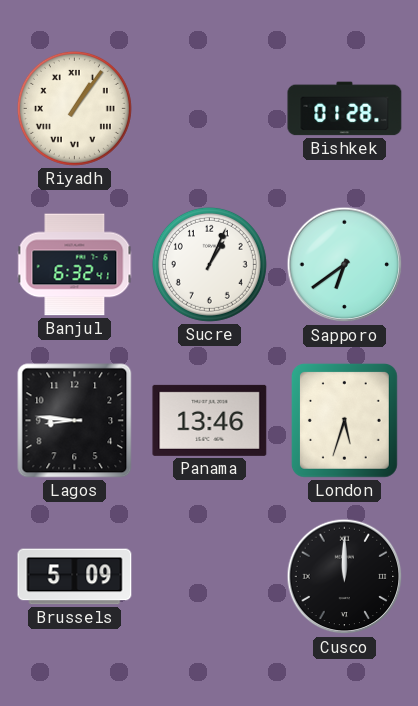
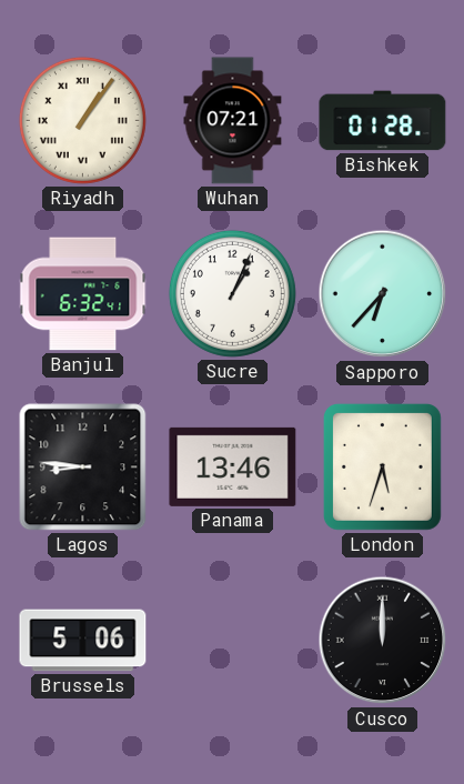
Wuhan: none -> 07:21 (233, 121)
Sapporo: 6:39 -> 6:37 (383, 294)
Brussels: 5:09 -> 5:06 (83, 641)
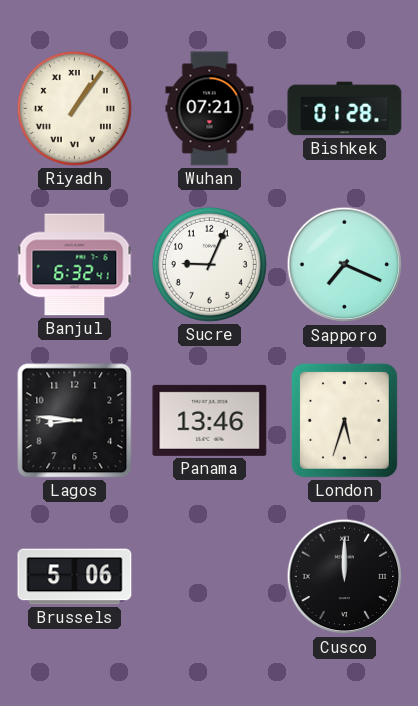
Sucre: 1:04 -> 9:04 (209, 264)
Sapporo: 6:37 -> 7:19 (345, 265)
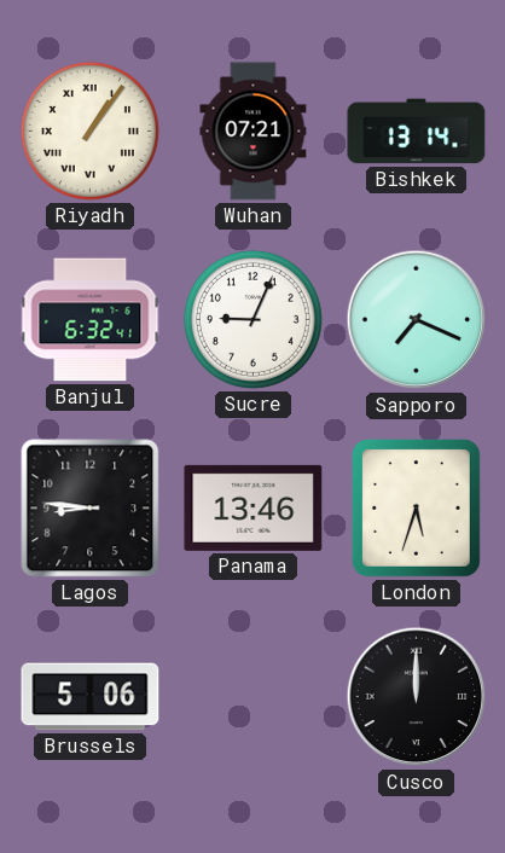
Bishkek: 01:28 -> 13:14 (417, 132)
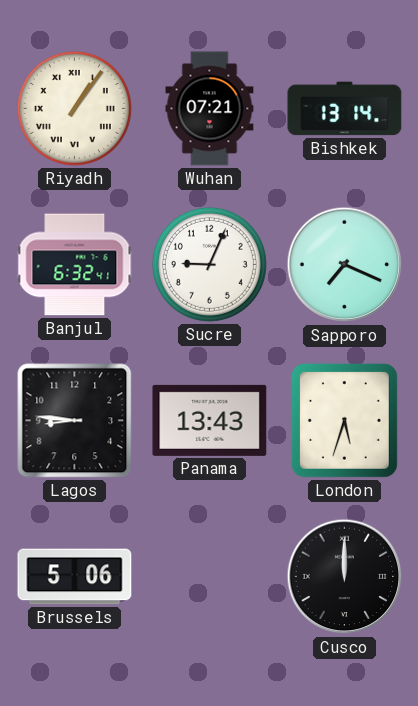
Panama: 13:46 -> 13:43 (210, 420)
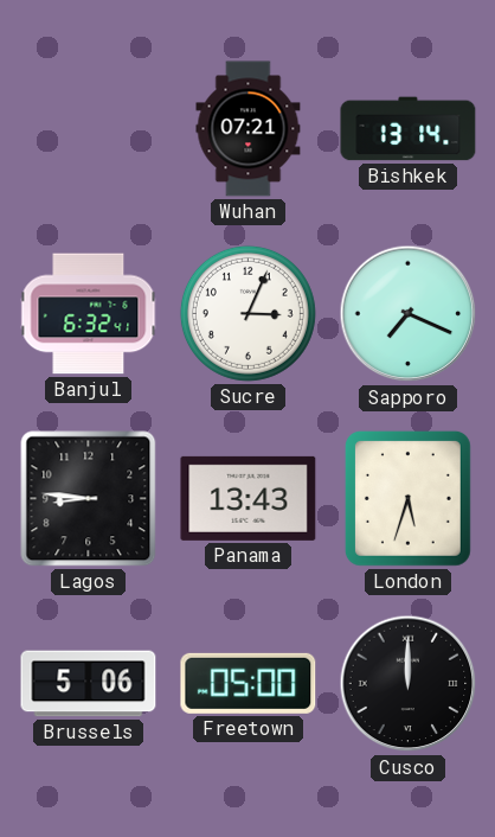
Riyadh: 1:06 -> none (74, 108)
Sucre: 9:04 -> 3:04 (247, 313)
Freetown: none -> 05:00 (249, 683)
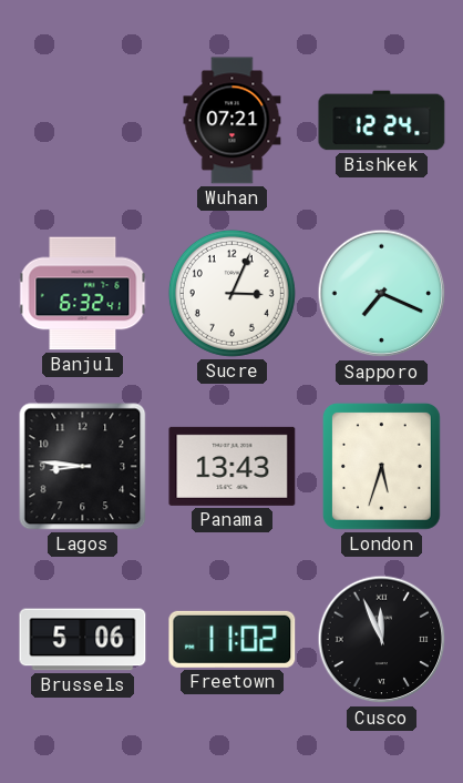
Bishkek: 13:14 -> 12:24 (382, 121)
Freetown: 05:00 -> 11:02 (233, 639)
Cusco: 12:00 -> 11:56 (382, 640)
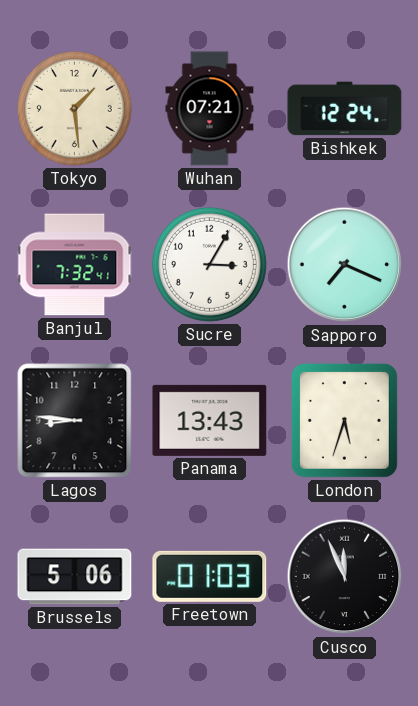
Tokyo: none -> 1:29 (74, 108)
Banjul: 6:32 -> 7:32 (75, 265)
Sucre: 3:04 -> 3:05 (209, 264)
Freetown: 11:02 -> 01:03 (210, 576)
